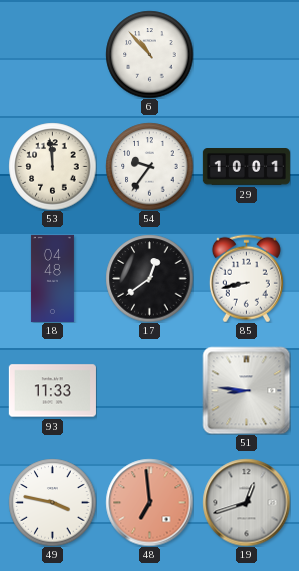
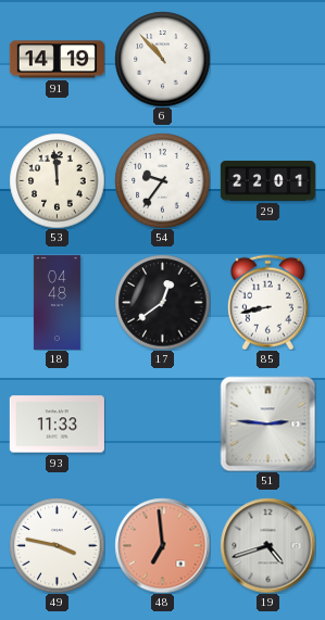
91: none -> 14:19 (57, 60)
29: 10:01 -> 22:01 (267, 181)
51: 8:46 -> 2:46 (267, 423)
19: 12:42 -> 4:42 (267, 545)
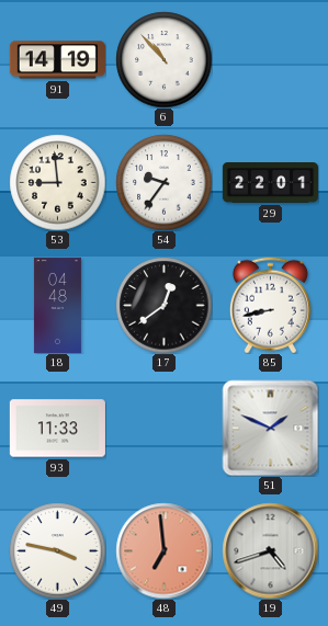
53: 11:59 -> 8:59 (57, 182)
51: 2:46 -> 1:49 (270, 428)
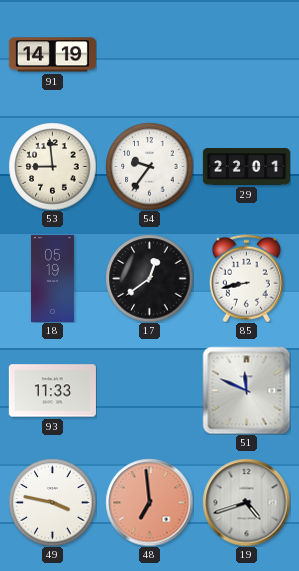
6: 10:53 -> none (163, 59)
18: 04:48 -> 05:19 (52, 278)
51: 1:49 -> 11:49 (246, 390)
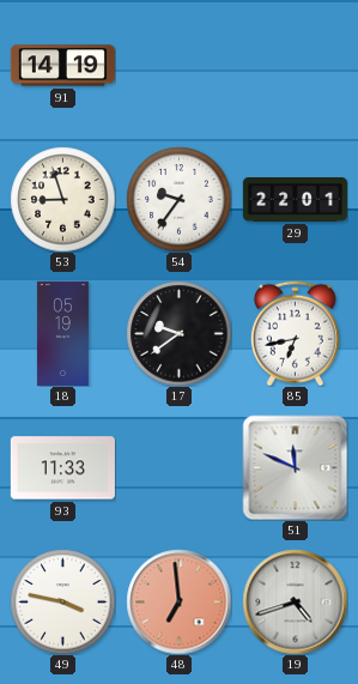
53: 8:59 -> 8:57 (62, 199)
17: 12:39 -> 9:39 (178, 333)
85: 8:43 -> 6:43 (295, 333)
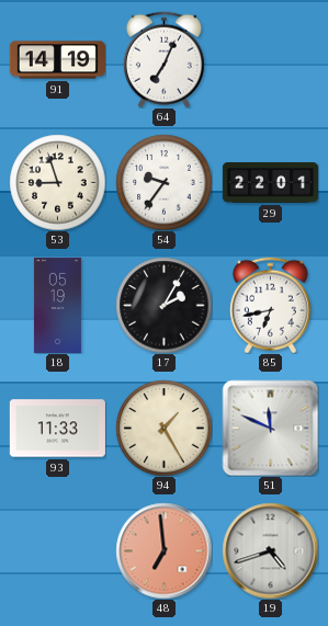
64: none -> 7:04 (163, 59)
17: 9:39 -> 2:05 (163, 305)
94: none -> 1:25 (163, 428)
49: 3:47 -> none (62, 601)
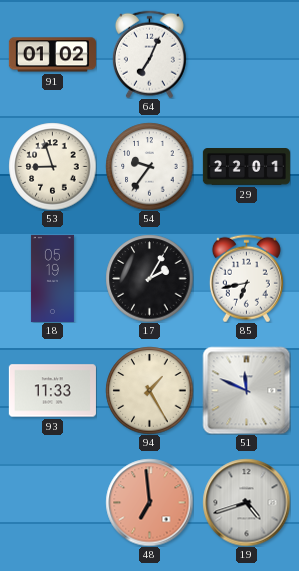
91: 14:19 -> 01:02 (52, 55)
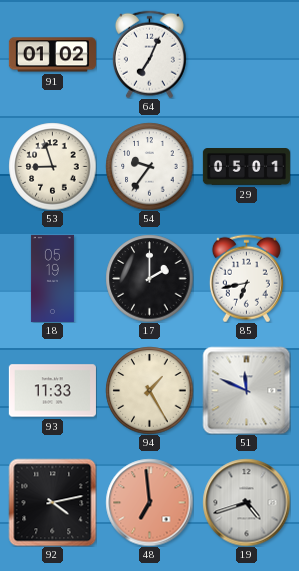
29: 22:01 -> 05:01 (246, 167)
17: 2:05 -> 2:00 (149, 278)
92: none -> 4:13 (52, 502)
